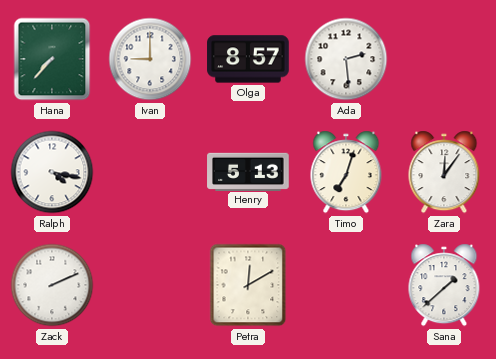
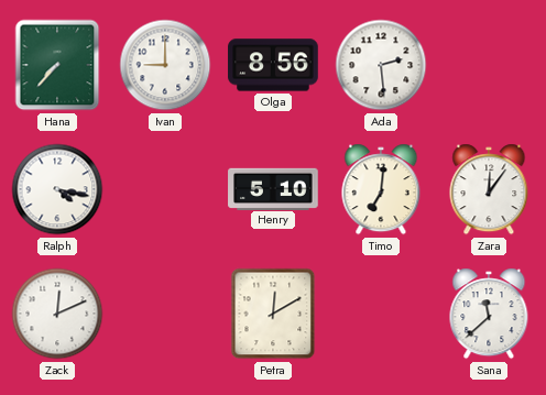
Olga: 8:57 -> 8:56 (273, 65)
Henry: 5:13 -> 5:10 (273, 188)
Timo: 7:03 -> 7:01 (381, 189)
Zack: 2:11 -> 12:11 (57, 314)
Sana: 1:38 -> 11:38 (489, 314)
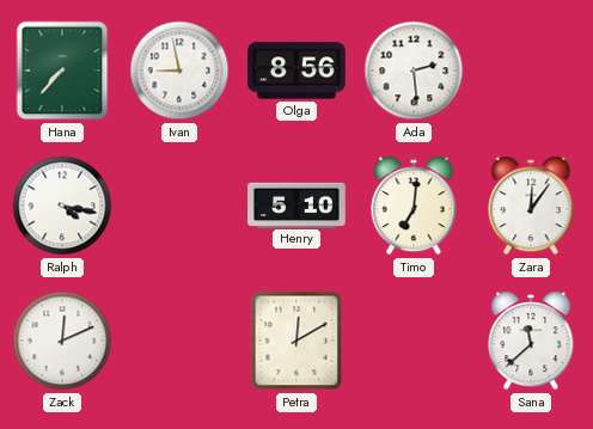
Ivan: 9:00 -> 8:58 (179, 71)
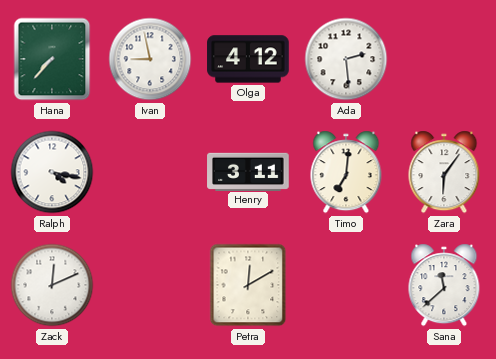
Olga: 8:56 -> 4:12 (248, 59)
Henry: 5:10 -> 3:11 (248, 171)
Zara: 12:06 -> 6:06 (444, 172)
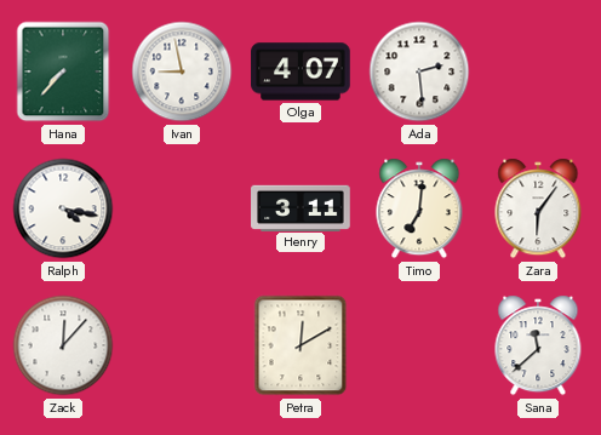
Olga: 4:12 -> 4:07 (300, 71)
Zack: 12:11 -> 12:07 (63, 345)
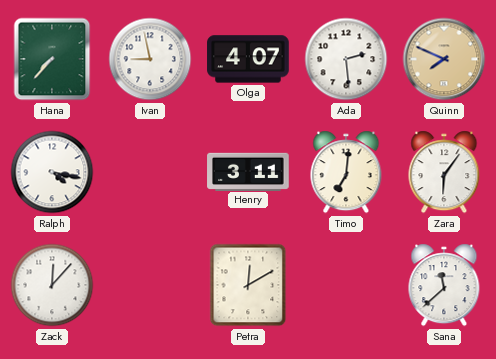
Quinn: none -> 7:49 (444, 59)
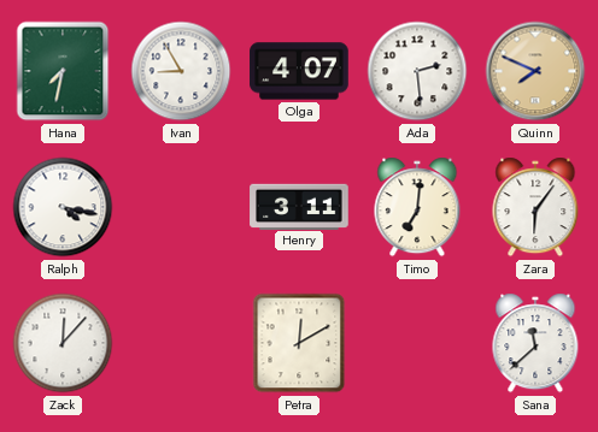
Hana: 7:37 -> 7:32 (63, 71)
Ivan: 8:58 -> 8:55 (181, 71)
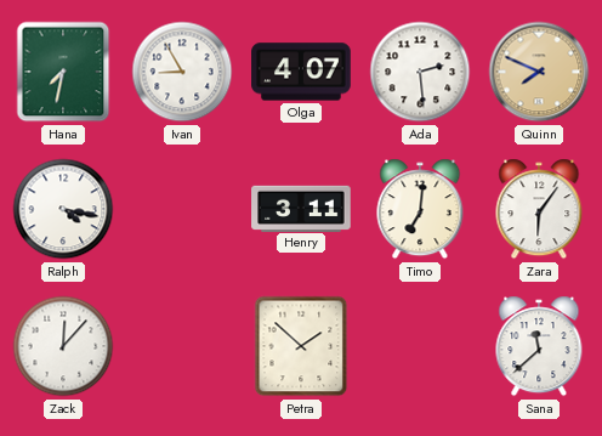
Petra: 12:10 -> 1:52 (301, 346)
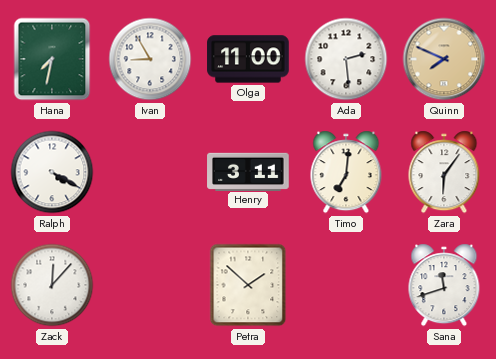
Olga: 4:07 -> 11:00 (248, 59)
Ralph: 4:17 -> 4:20 (52, 172)
Sana: 11:38 -> 11:42 (444, 285)
